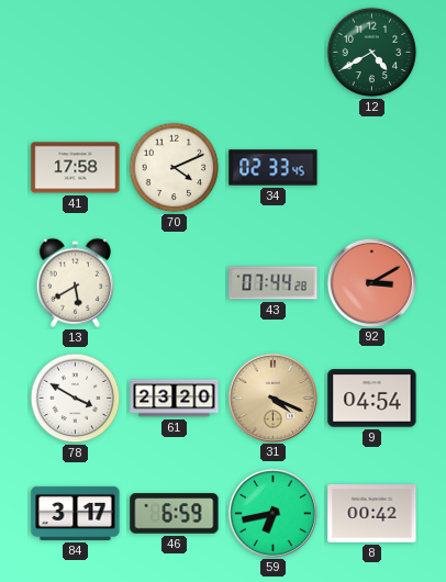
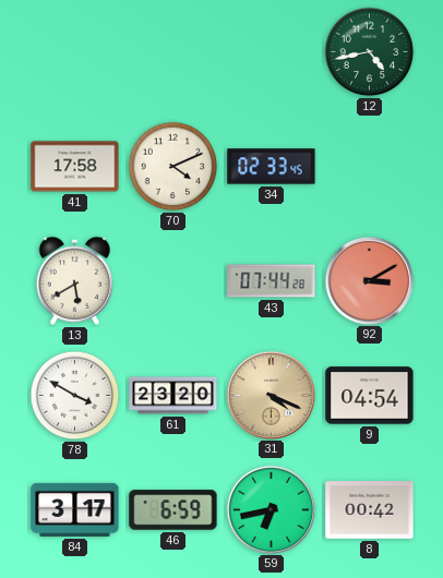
12: 4:40 -> 4:43 (370, 52)
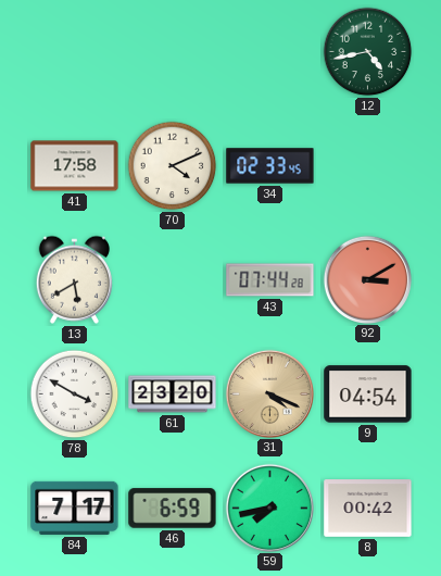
84: 3:17 -> 7:17 (75, 508)
59: 6:43 -> 7:43 (269, 508)
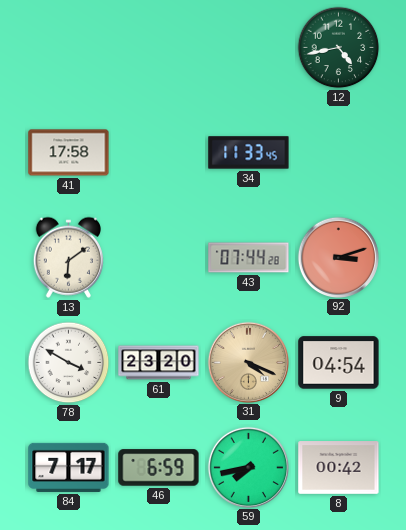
70: 4:11 -> none (173, 166)
34: 02:33 -> 11:33 (249, 153)
13: 5:40 -> 6:09 (68, 257)
92: 3:10 -> 3:12 (338, 257)
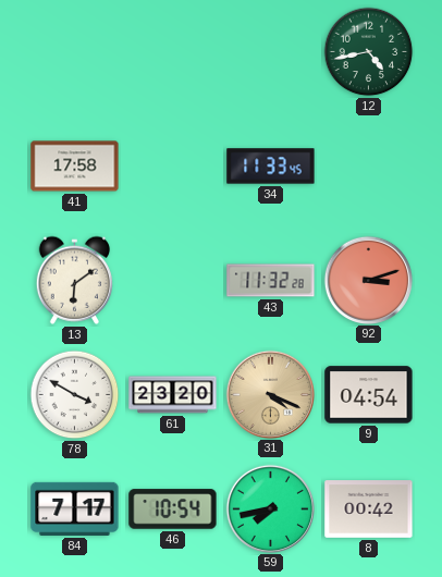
43: 07:44 -> 11:32 (271, 281)
46: 6:59 -> 10:54 (173, 510)
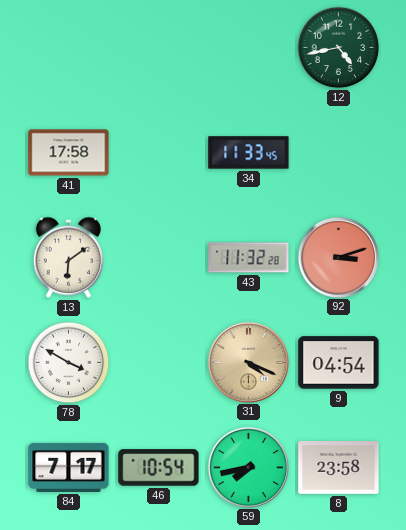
61: 23:20 -> none (173, 395)
8: 00:42 -> 23:58 (339, 468)
